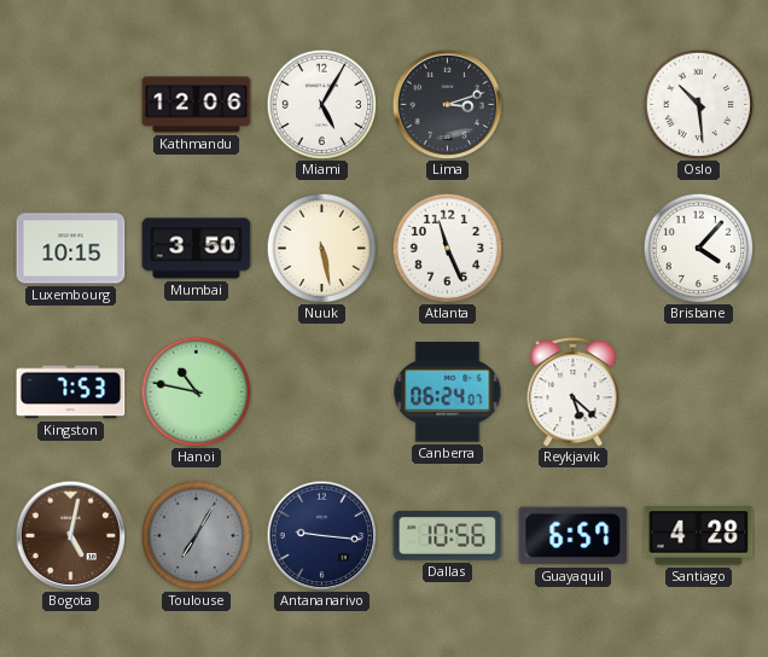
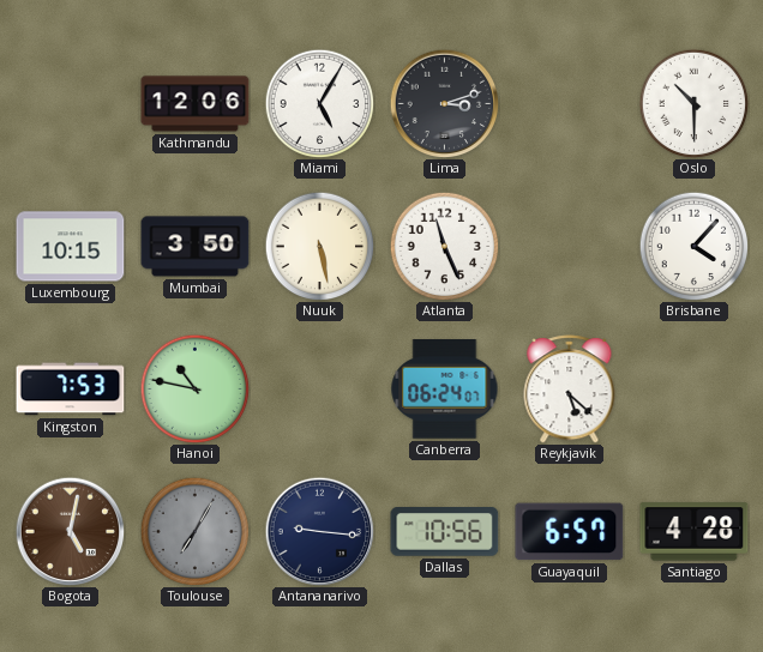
Oslo: 10:29 -> 10:30 (693, 103)
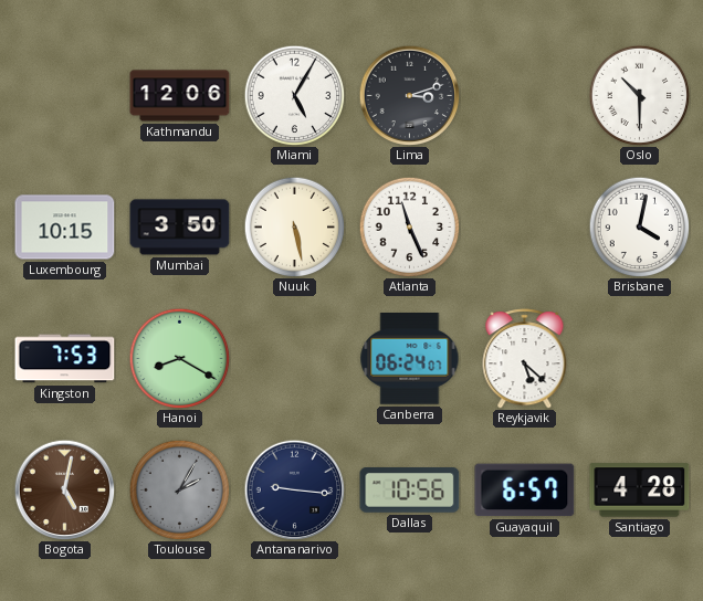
Brisbane: 4:07 -> 4:02 (639, 226)
Hanoi: 10:47 -> 8:20 (179, 358)
Toulouse: 7:05 -> 2:05 (179, 489)
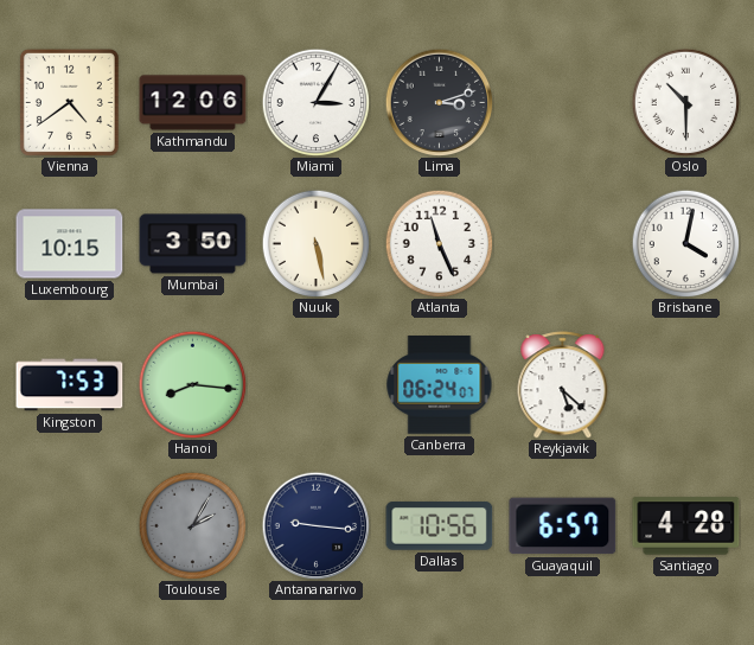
Vienna: none -> 4:39 (69, 102)
Miami: 5:05 -> 3:05 (315, 102)
Hanoi: 8:20 -> 8:16 (192, 384)
Bogota: 5:02 -> none (64, 489)
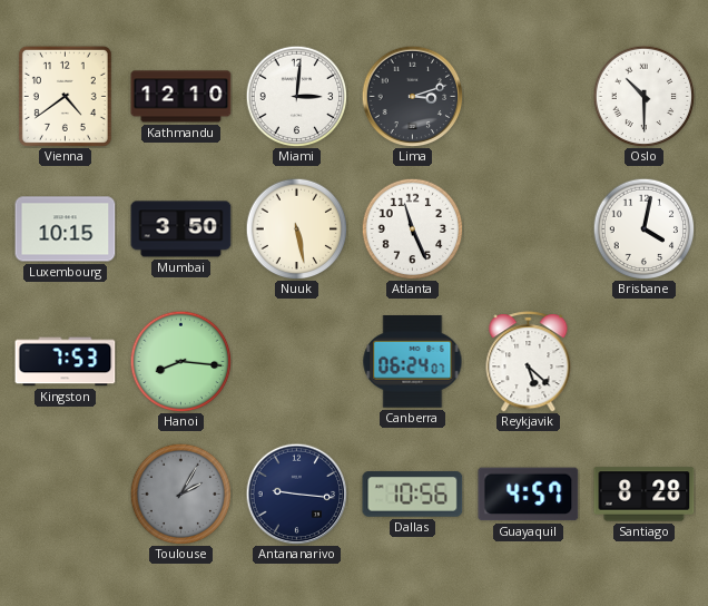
Kathmandu: 12:06 -> 12:10 (181, 97)
Miami: 3:05 -> 3:01 (296, 96)
Guayaquil: 6:57 -> 4:57 (529, 495)
Santiago: 4:28 -> 8:28 (645, 495)
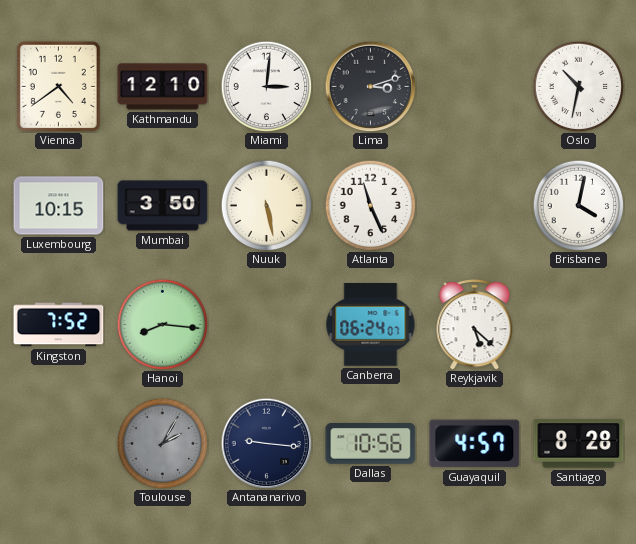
Oslo: 10:30 -> 10:32 (578, 86)
Kingston: 7:53 -> 7:52 (59, 325)
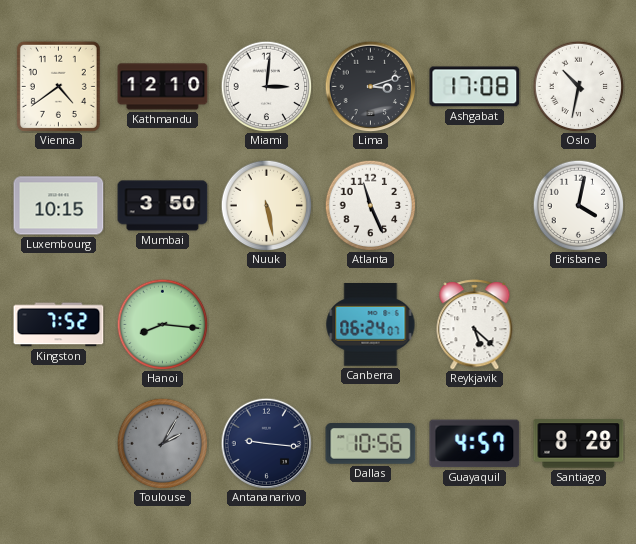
Ashgabat: none -> 17:08 (475, 87)
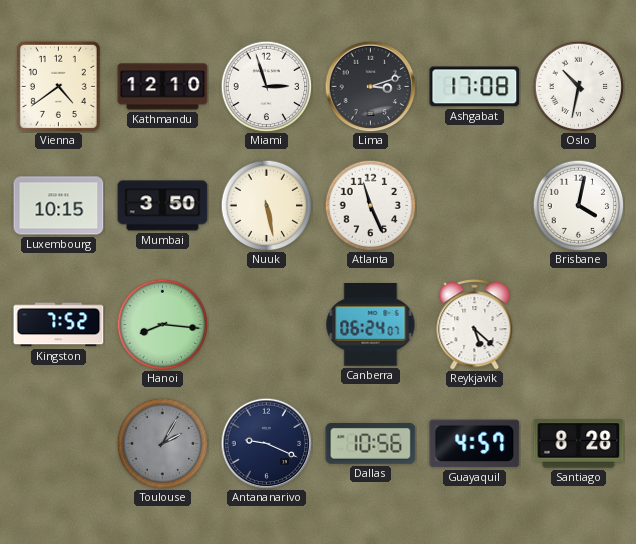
Miami: 3:01 -> 2:57 (266, 86)
Antananarivo: 9:16 -> 9:19 (266, 443)
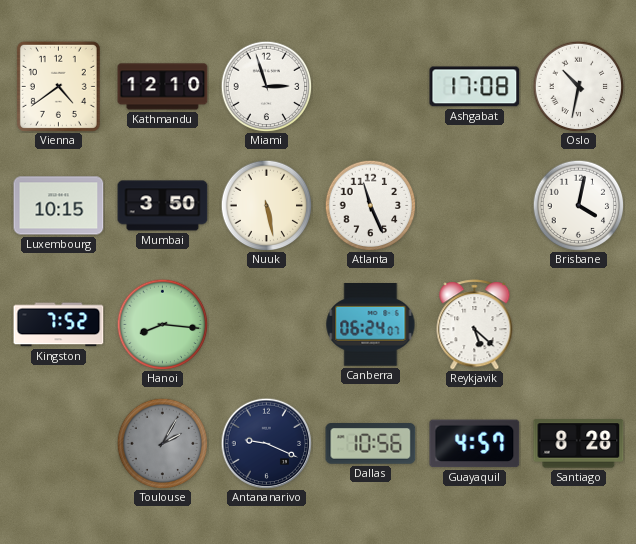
Lima: 3:12 -> none (370, 86)
